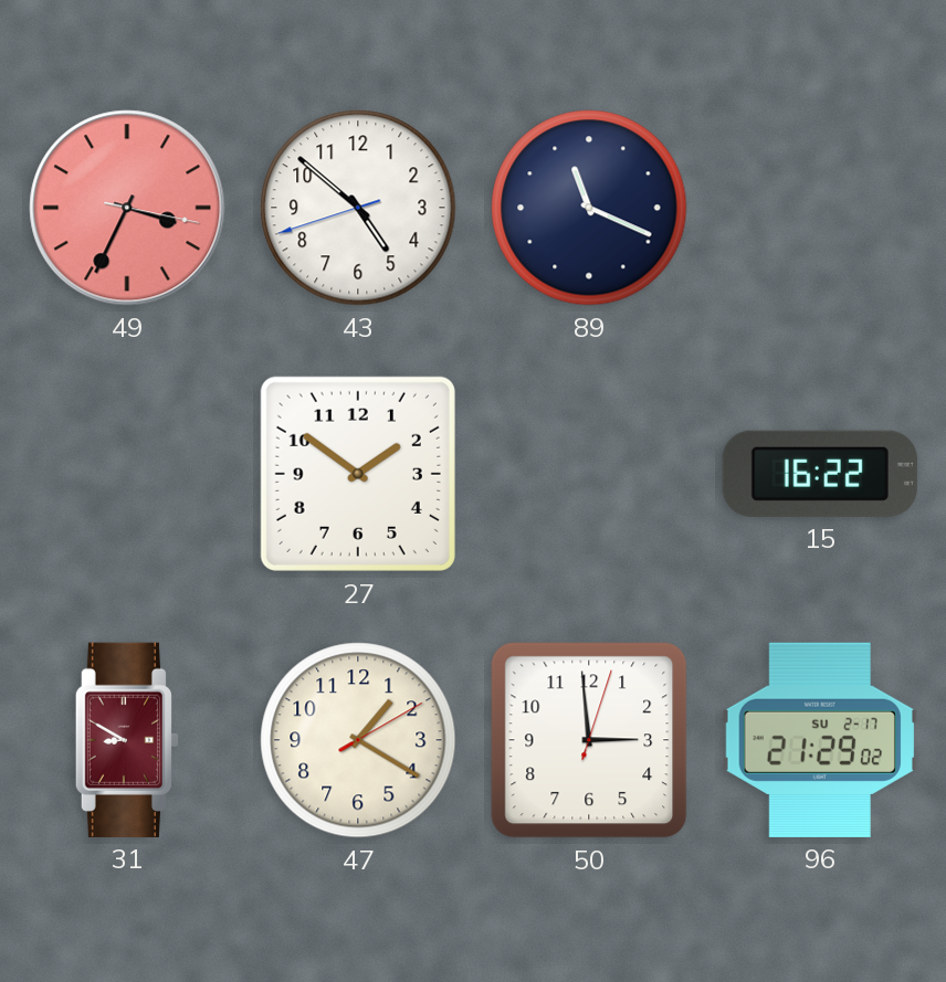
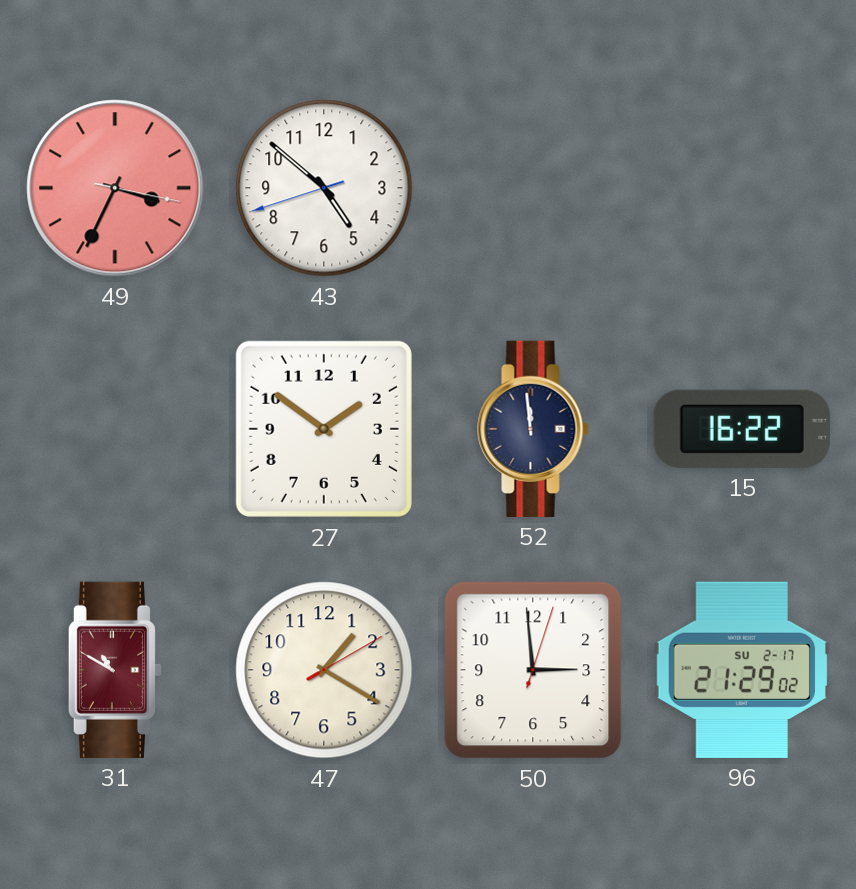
89: 11:19 -> none (589, 208)
52: none -> 11:59 (533, 429)
31: 8:50 -> 10:50 (114, 670)
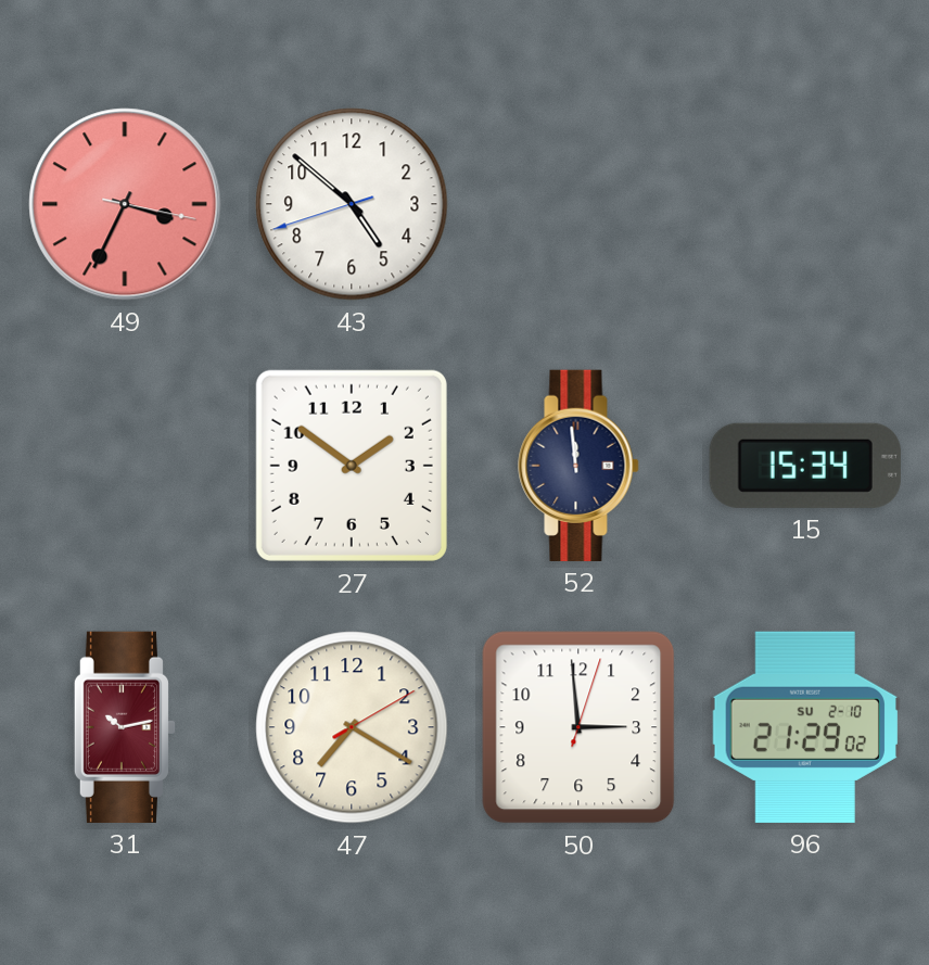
15: 16:22 -> 15:34 (805, 466)
31: 10:50 -> 10:13 (124, 727)
47: 1:20 -> 7:20 (352, 727)
96 date: SU 2-17 -> SU 2-10 (805, 727)
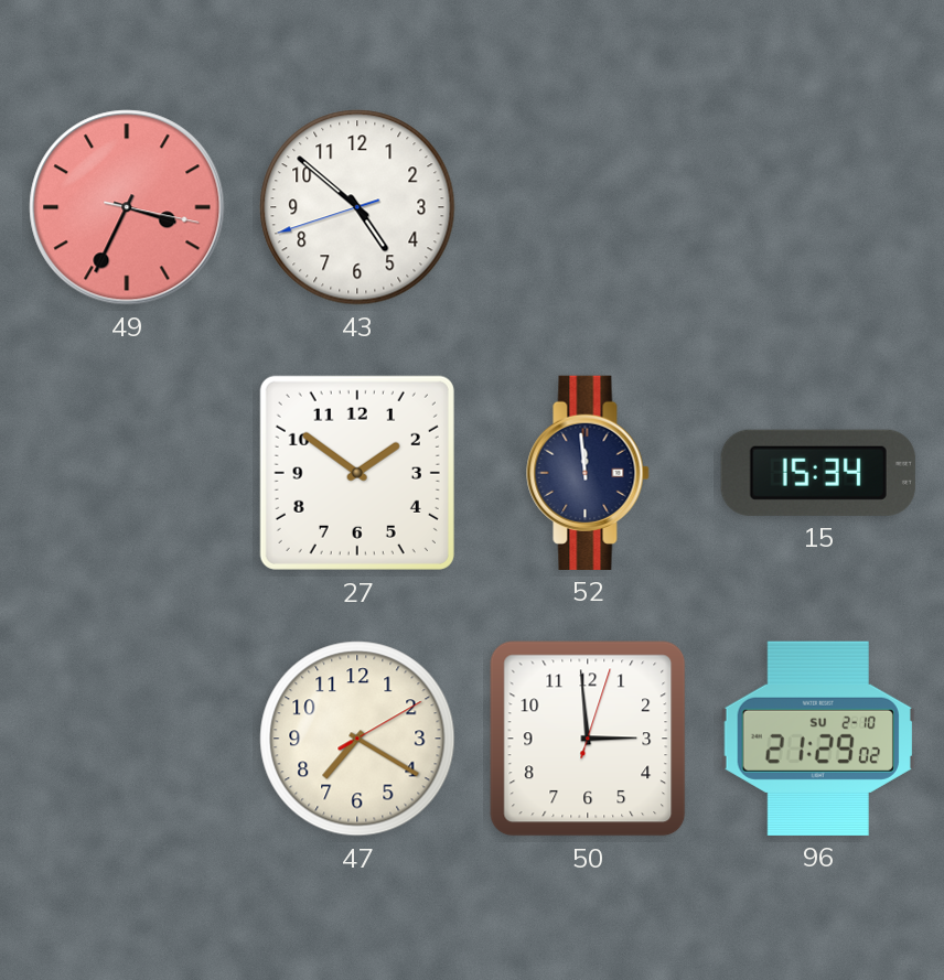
31: 10:13 -> none (124, 727)
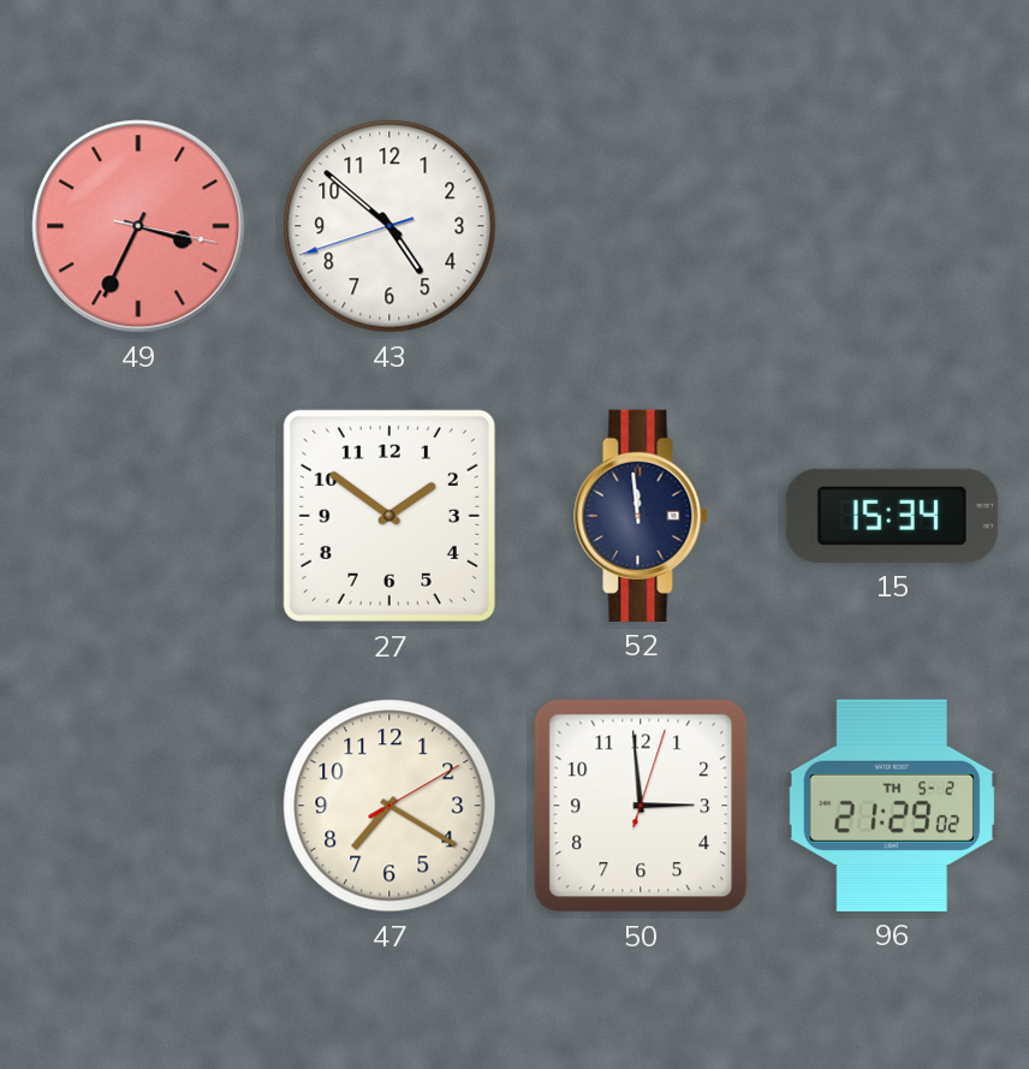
96 date: SU 2-10 -> TH 5-2 (892, 806)
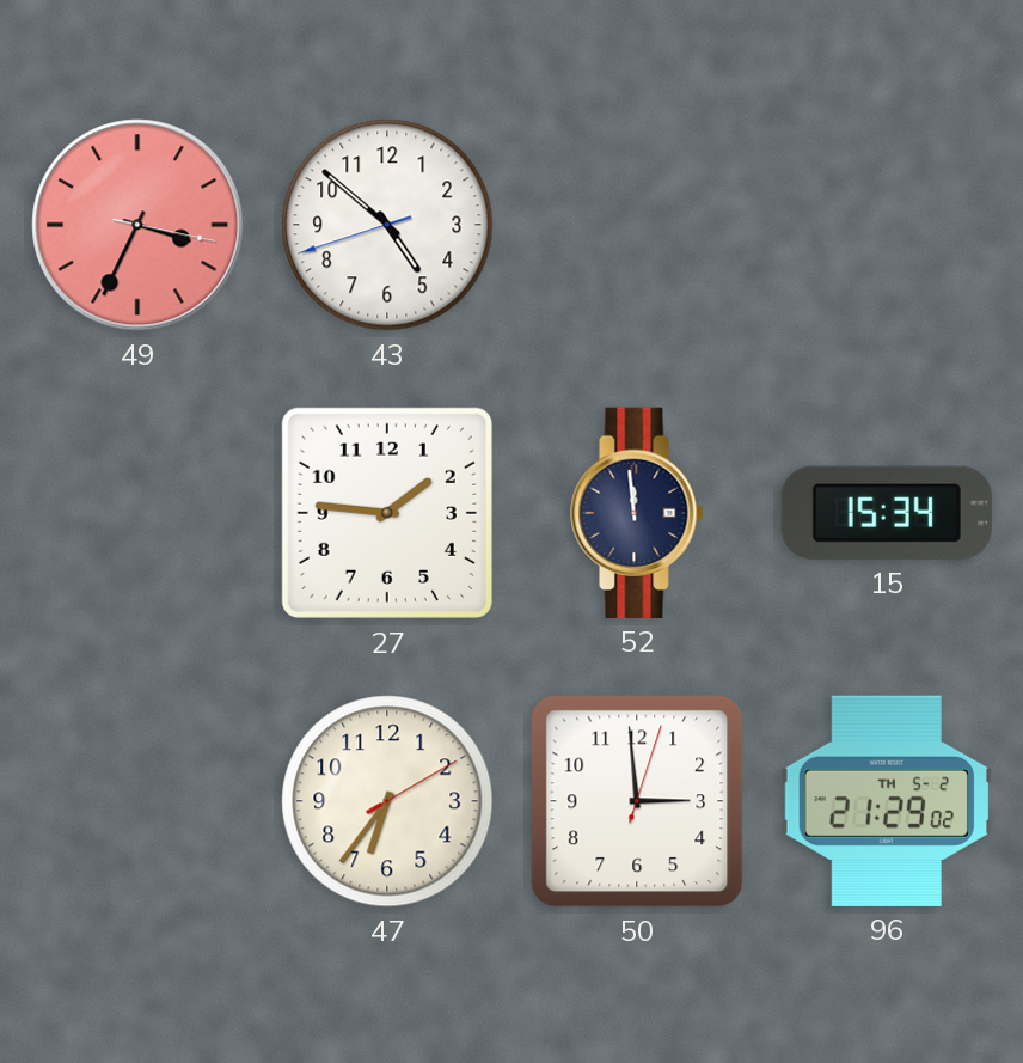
27: 1:51 -> 1:46 (387, 513)
47: 7:20 -> 6:36 (387, 801)
